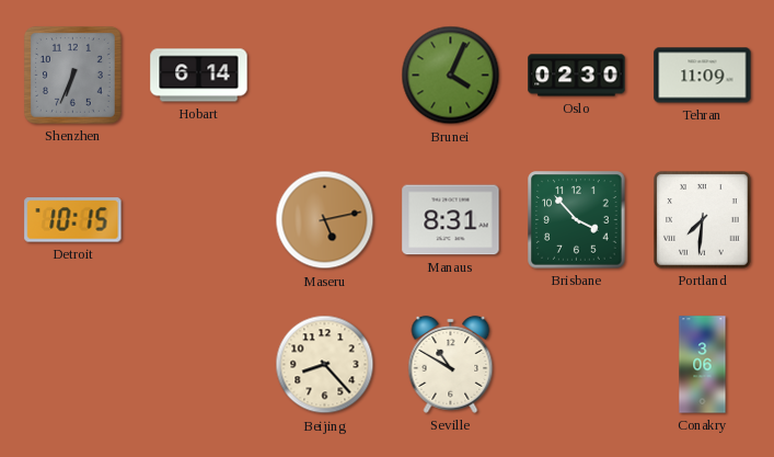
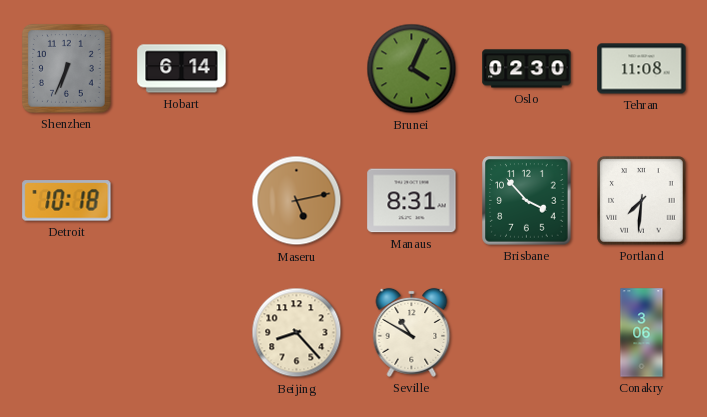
Tehran: 11:09 -> 11:08 (642, 69)
Detroit: 10:15 -> 10:18 (67, 201)
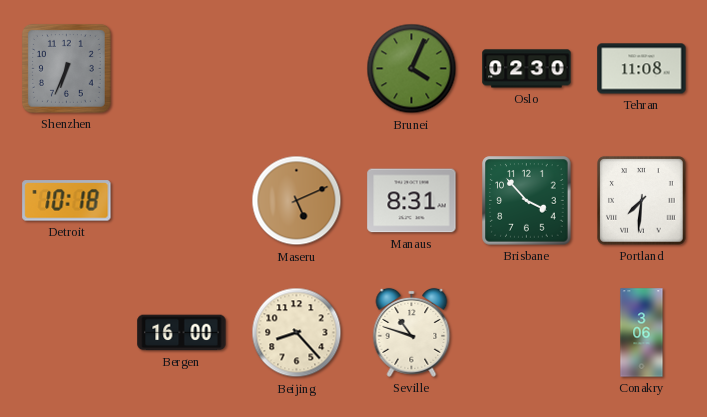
Hobart: 6:14 -> none (182, 69)
Maseru: 5:13 -> 5:11 (297, 201)
Bergen: none -> 16:00 (182, 333)
Seville: 10:50 -> 10:48 (412, 332)
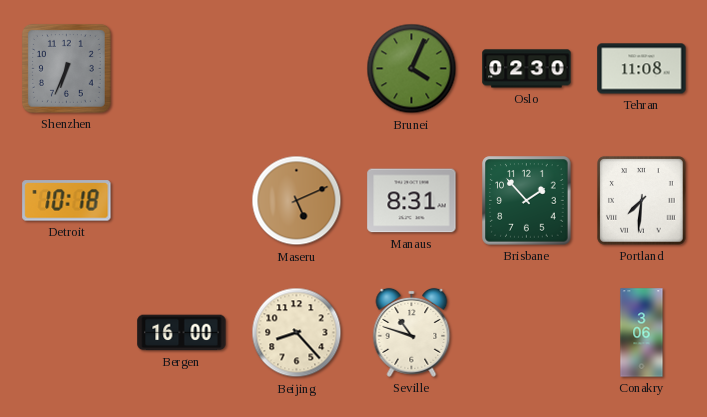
Brisbane: 3:53 -> 1:53 (527, 201)
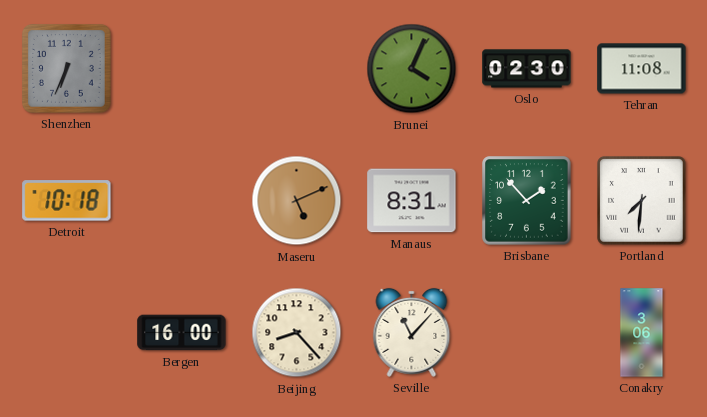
Seville: 10:48 -> 11:07 (412, 332)
